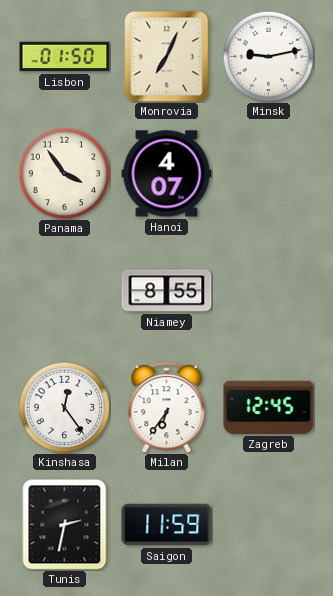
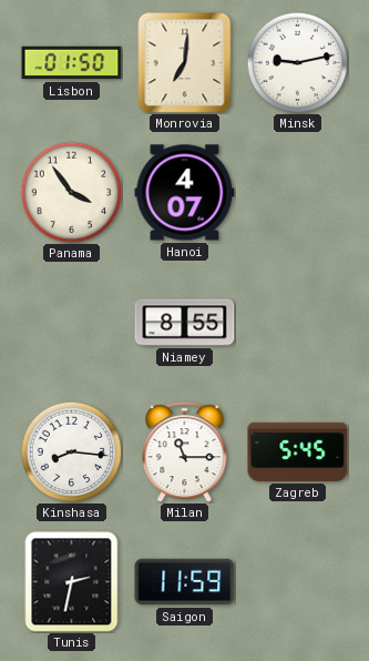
Monrovia: 7:04 -> 7:01 (185, 63)
Kinshasa: 12:24 -> 8:16 (71, 451)
Milan: 6:36 -> 11:15 (185, 452)
Zagreb: 12:45 -> 5:45 (298, 451)
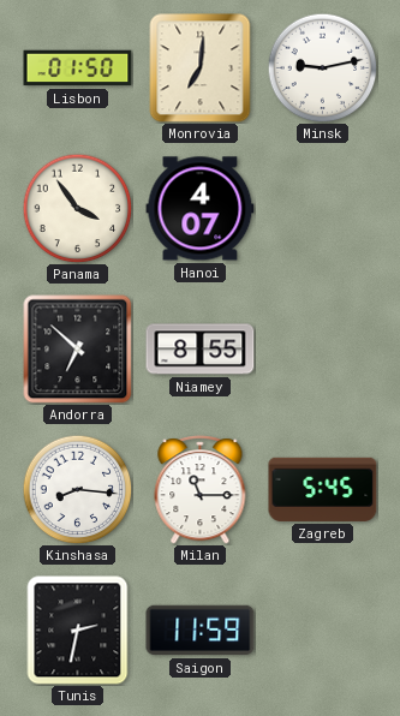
Andorra: none -> 6:52 (78, 350)
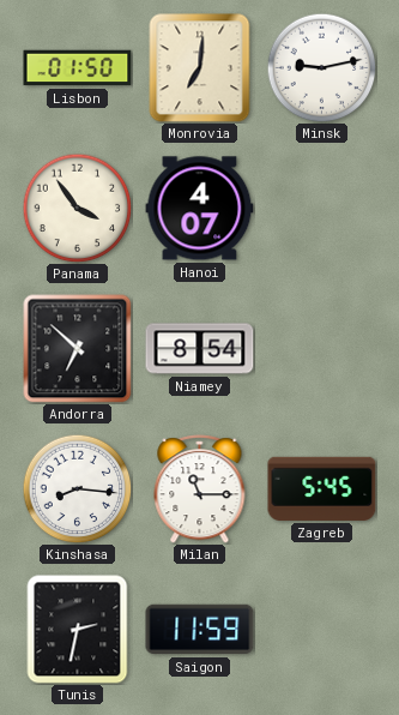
Niamey: 8:55 -> 8:54 (200, 349)
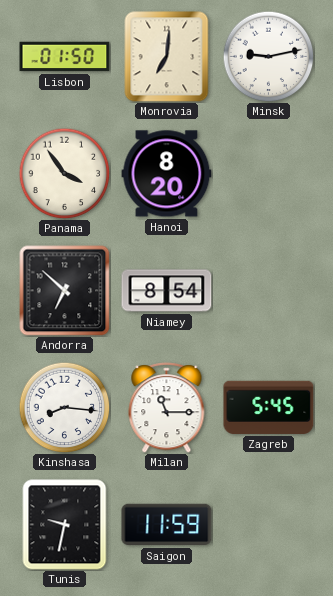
Hanoi: 4:07 -> 8:20 (167, 174)
Tunis: 2:32 -> 9:32 (65, 525)
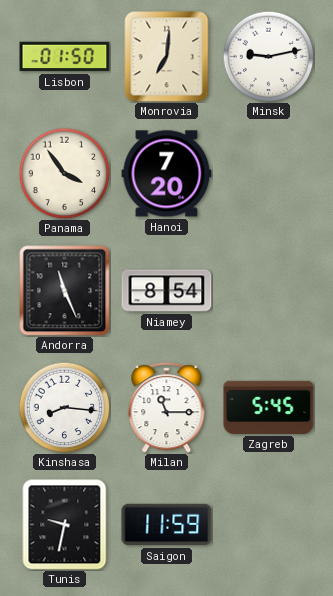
Hanoi: 8:20 -> 7:20 (167, 174)
Andorra: 6:52 -> 11:26 (65, 291)
